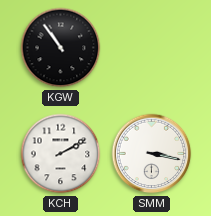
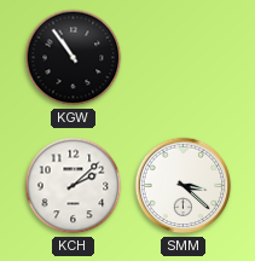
KCH: 2:10 -> 2:08 (74, 186)
SMM: 3:17 -> 3:22 (184, 186)
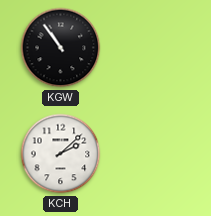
SMM: 3:22 -> none (184, 186)
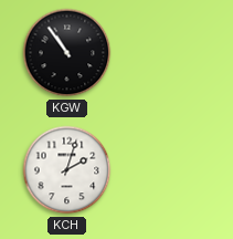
KCH: 2:08 -> 2:03 (67, 170)
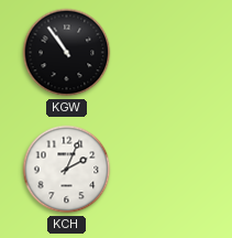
KCH: 2:03 -> 2:04 (67, 170)
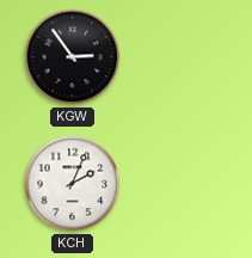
KGW: 10:54 -> 2:54 (73, 57)
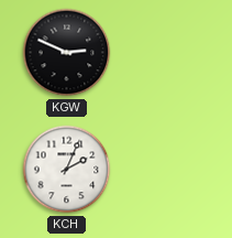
KGW: 2:54 -> 2:49 (67, 53)
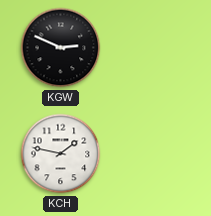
KCH: 2:04 -> 1:47 (61, 154)
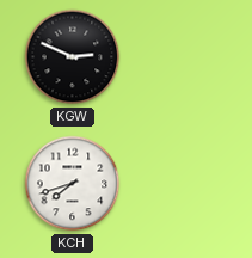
KCH: 1:47 -> 7:42 (73, 184)
